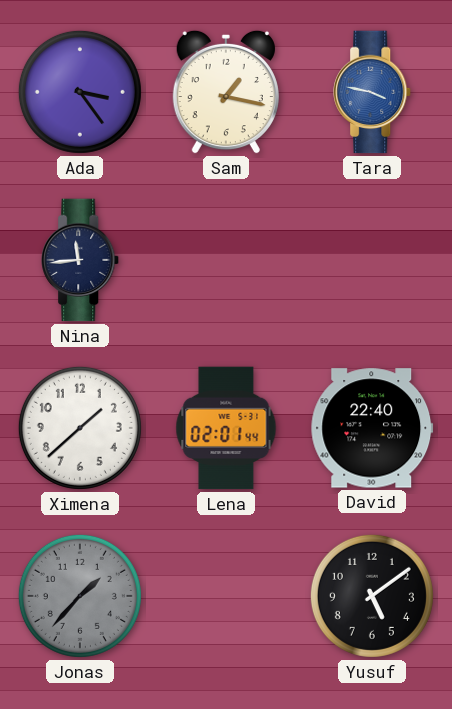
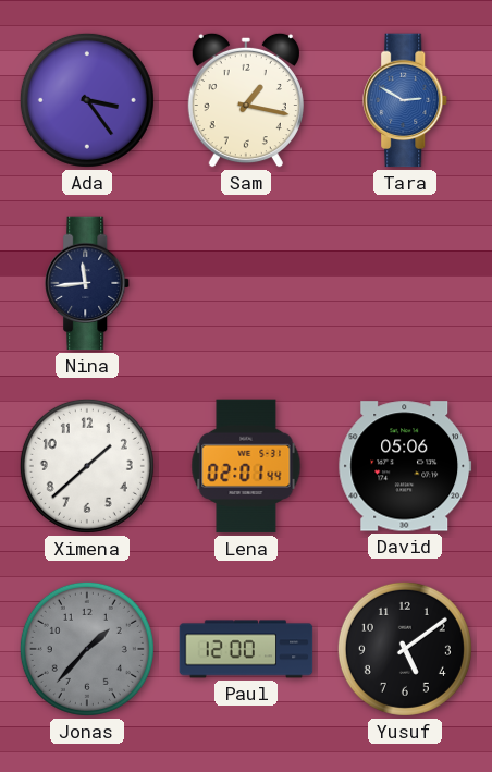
Tara: 3:47 -> 2:50 (406, 100)
David: 22:40 -> 05:06 (405, 466)
Paul: none -> 12:00 (246, 649)
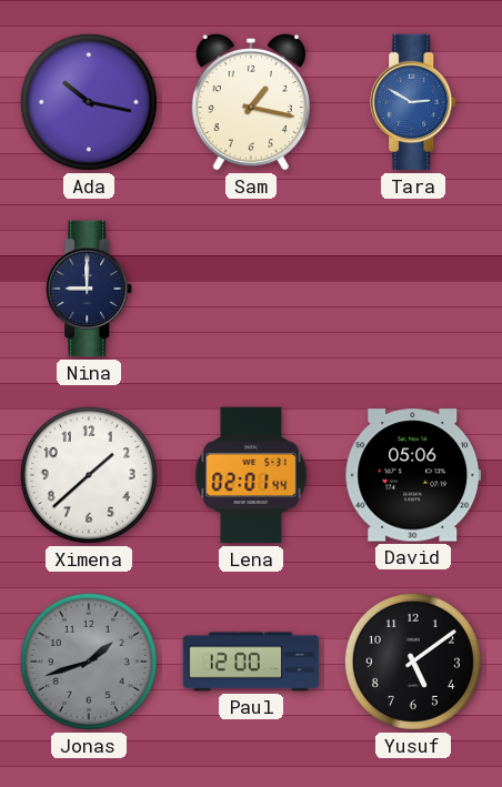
Ada: 3:24 -> 10:17 (89, 102)
Nina: 11:44 -> 9:00 (90, 289)
Jonas: 1:37 -> 1:42 (89, 662)
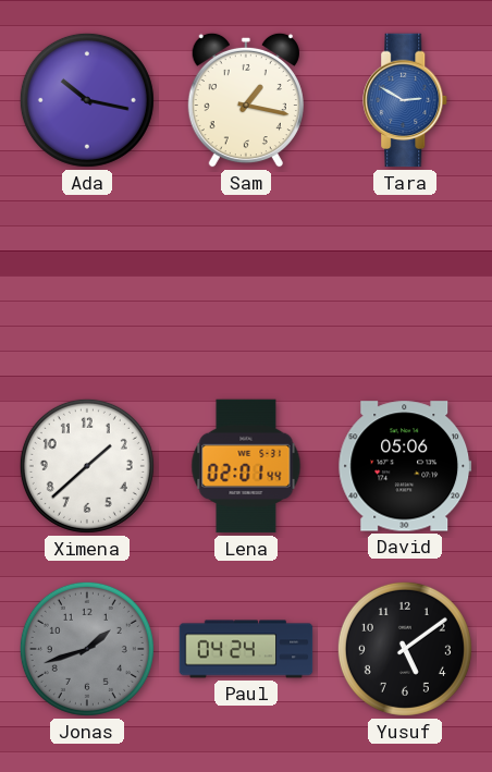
Nina: 9:00 -> none (90, 289)
Paul: 12:00 -> 04:24 (246, 649)
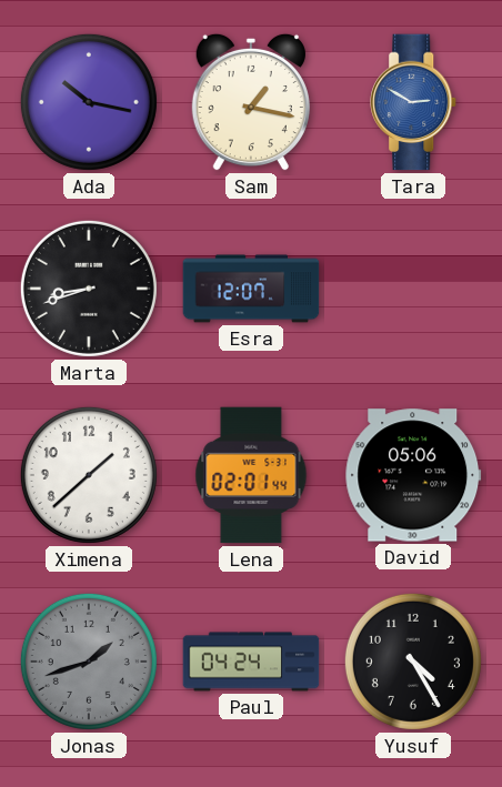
Marta: none -> 8:42 (89, 289)
Esra: none -> 12:07 (251, 289)
Yusuf: 5:09 -> 4:25 (413, 662)
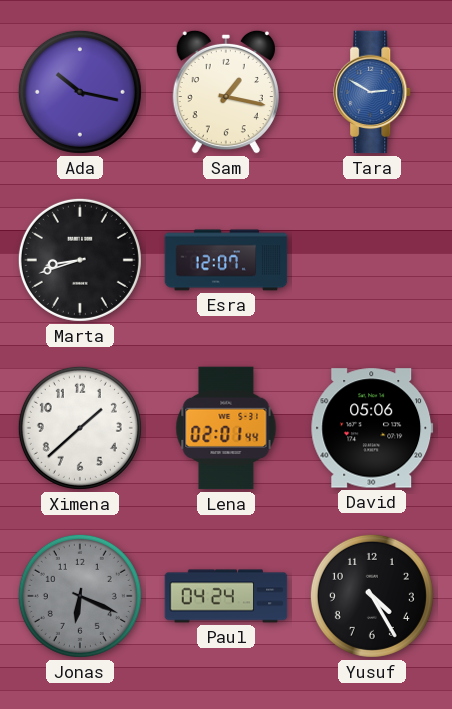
Jonas: 1:42 -> 6:19 (80, 596)
